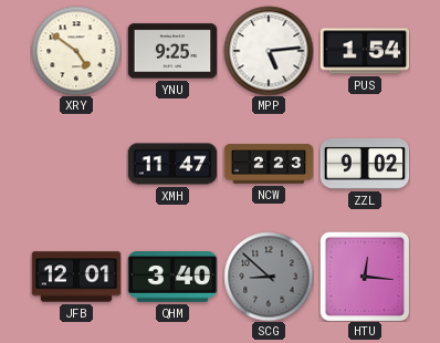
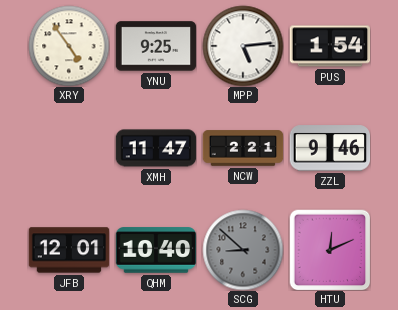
XRY: 4:51 -> 4:54 (69, 46)
NCW: 2:23 -> 2:21 (243, 148)
ZZL: 9:02 -> 9:46 (330, 148)
QHM: 3:40 -> 10:40 (156, 250)
HTU: 12:16 -> 12:11 (330, 250)
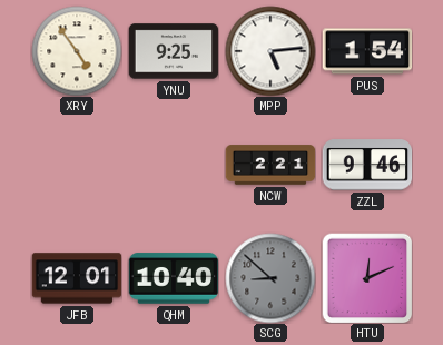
XMH: 11:47 -> none (156, 148)
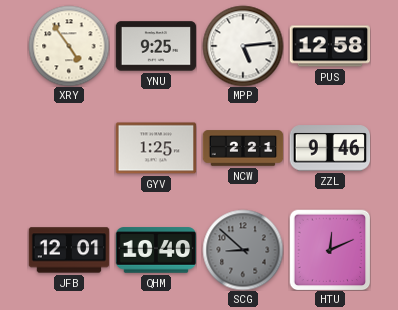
PUS: 1:54 -> 12:58 (330, 46)
GYV: none -> 1:25 (156, 148)
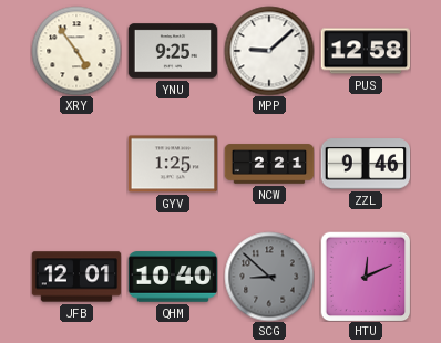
MPP: 5:14 -> 9:08 (269, 51)
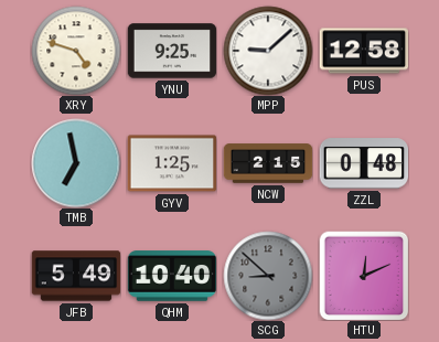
XRY: 4:54 -> 4:48 (76, 51)
TMB: none -> 6:58 (76, 163)
NCW: 2:21 -> 2:15 (268, 163)
ZZL: 9:46 -> 0:48 (364, 163)
JFB: 12:01 -> 5:49 (76, 276)
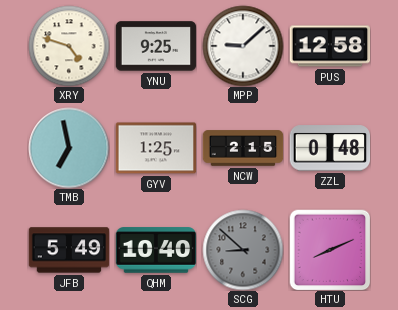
HTU: 12:11 -> 8:11 (330, 250)
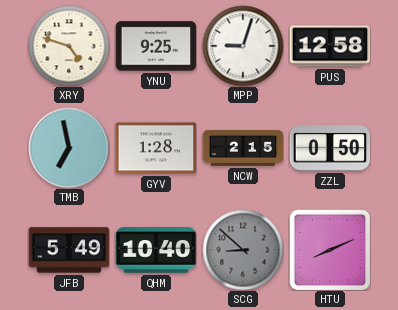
MPP: 9:08 -> 9:03 (243, 46)
GYV: 1:25 -> 1:28 (156, 148)
ZZL: 0:48 -> 0:50 (330, 148)
